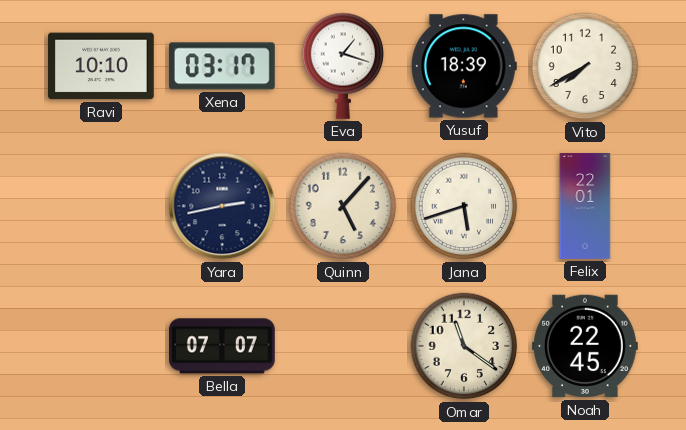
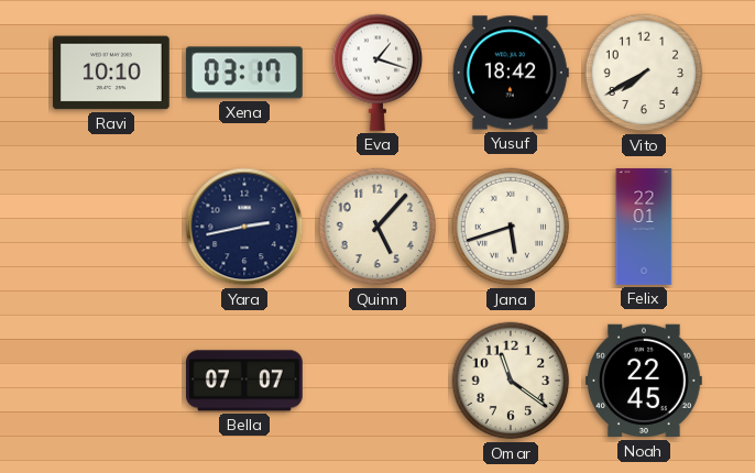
Yusuf: 18:39 -> 18:42 (511, 73)
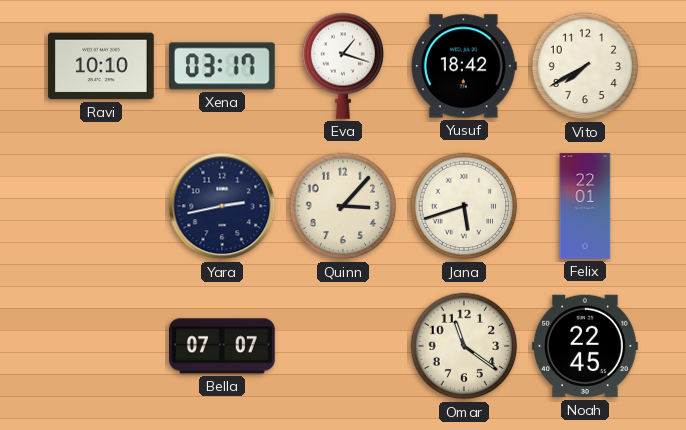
Quinn: 5:07 -> 3:07 (343, 206)
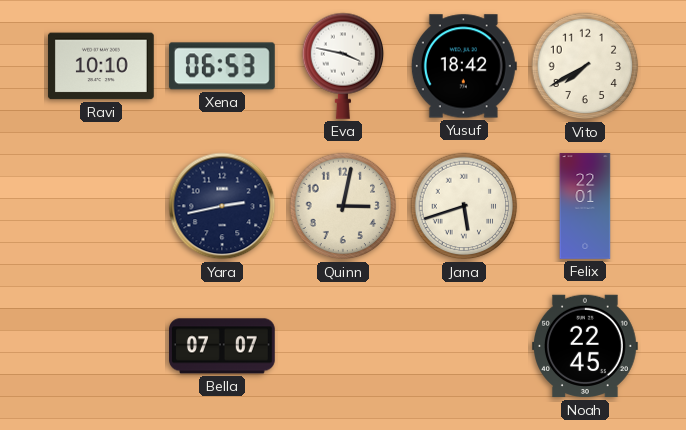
Xena: 03:17 -> 06:53 (222, 66)
Eva: 1:18 -> 3:47 (343, 66)
Quinn: 3:07 -> 3:02 (343, 206)
Omar: 11:21 -> none (464, 346)
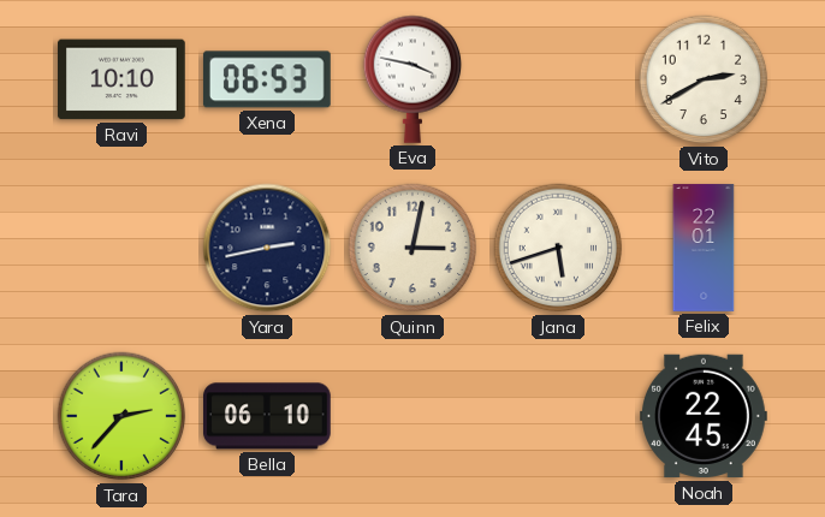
Yusuf: 18:42 -> none (464, 66)
Vito: 7:40 -> 2:40 (704, 79)
Tara: none -> 2:37 (121, 416)
Bella: 07:07 -> 06:10 (268, 416)
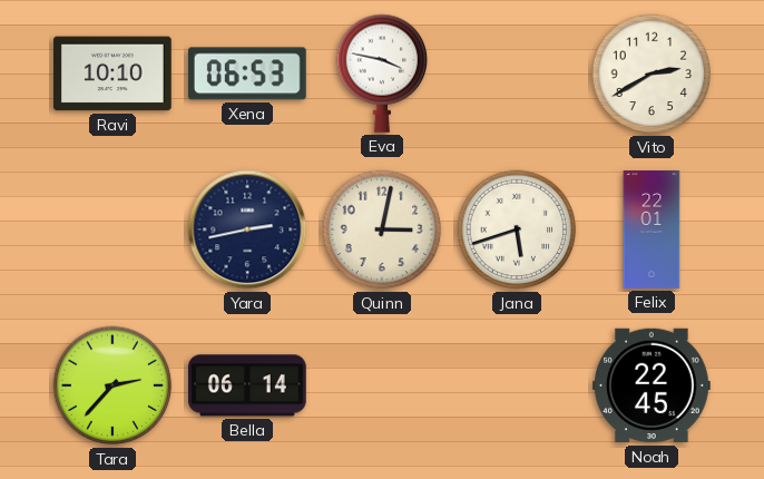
Bella: 06:10 -> 06:14 (248, 385)
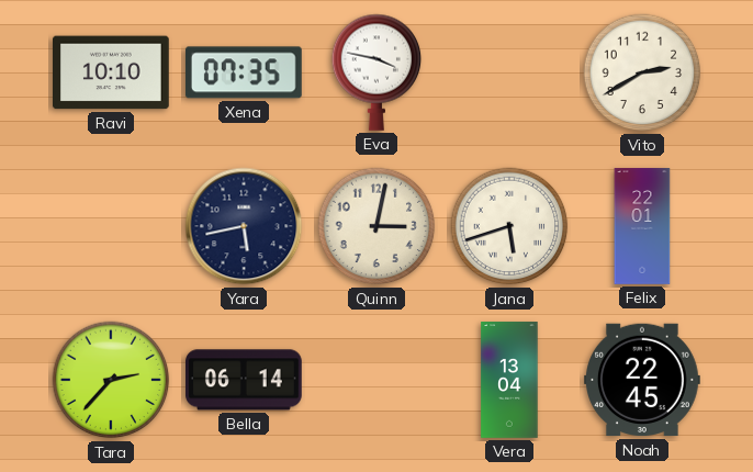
Xena: 06:53 -> 07:35 (244, 72)
Yara: 2:43 -> 5:43 (244, 226)
Vera: none -> 13:04 (509, 380)
